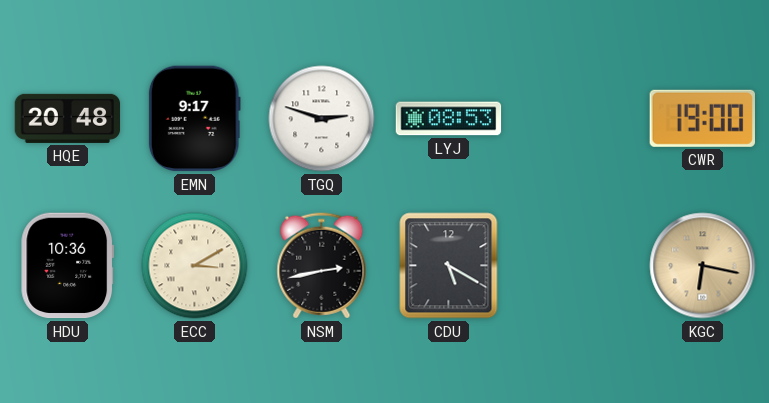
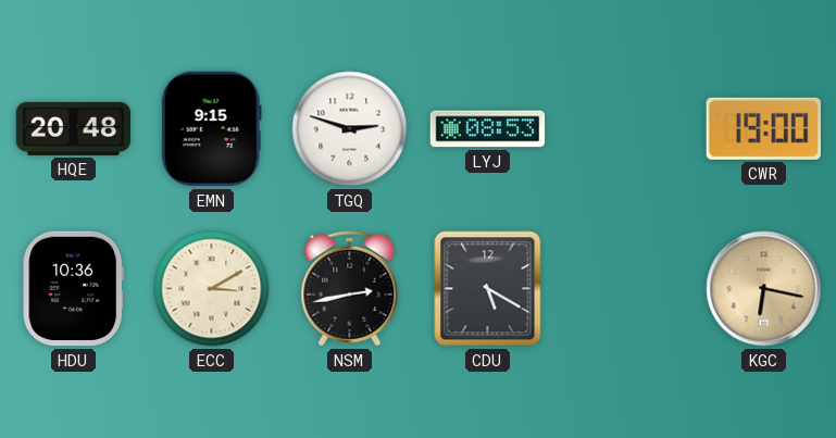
EMN: 9:17 -> 9:15 (211, 129)
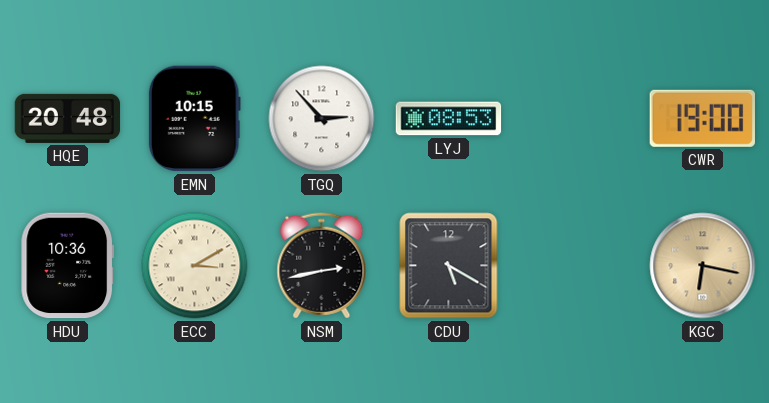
EMN: 9:15 -> 10:15 (194, 119)
TGQ: 2:48 -> 2:53 (322, 119)
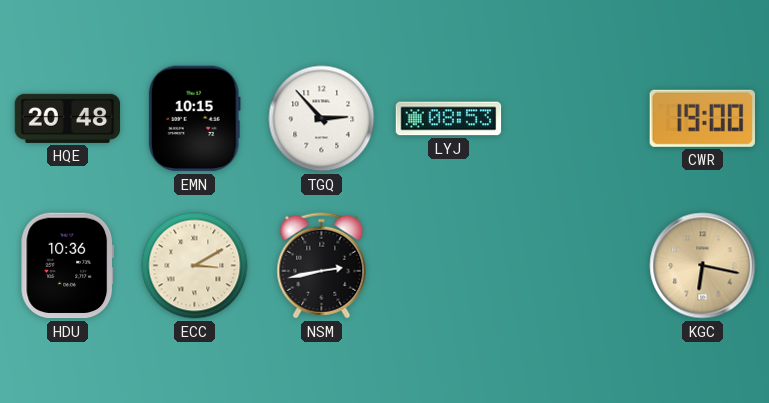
CDU: 5:20 -> none (449, 266)
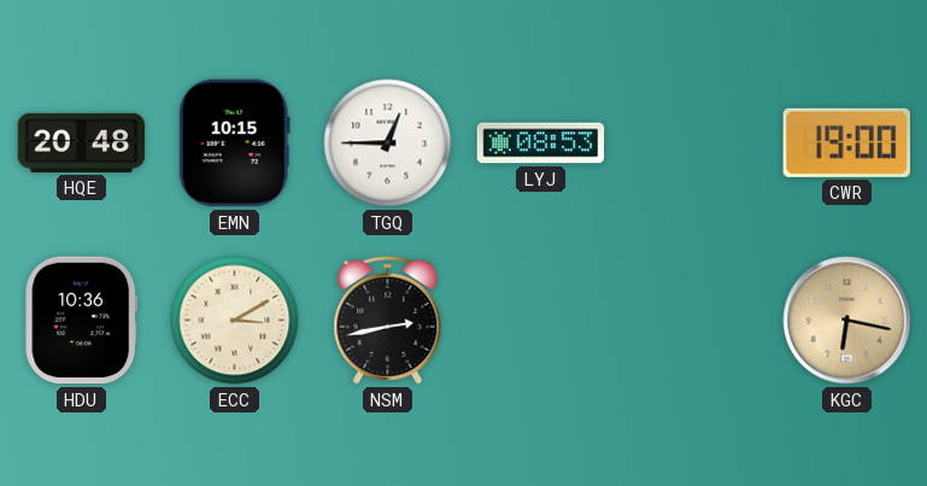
TGQ: 2:53 -> 12:45 (388, 144)
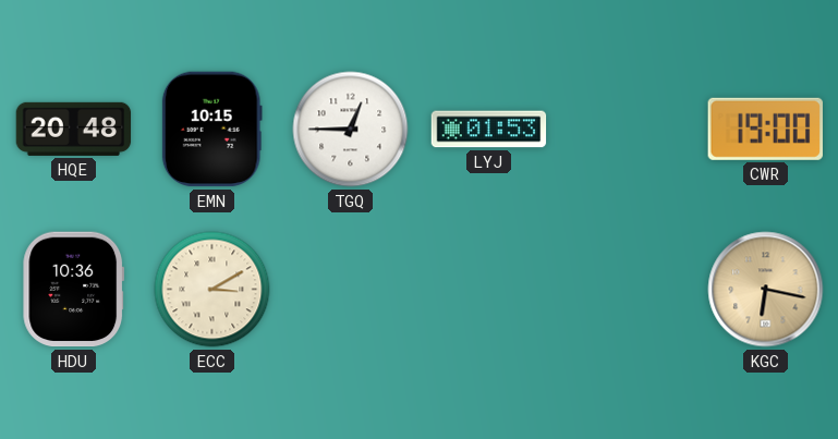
LYJ: 08:53 -> 01:53 (489, 130)
NSM: 2:43 -> none (388, 321)
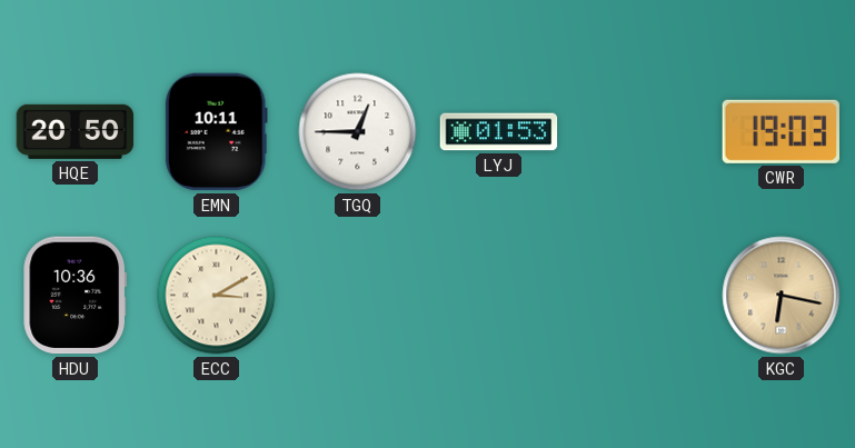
HQE: 20:48 -> 20:50 (76, 131)
EMN: 10:15 -> 10:11 (216, 132)
CWR: 19:00 -> 19:03 (781, 131)
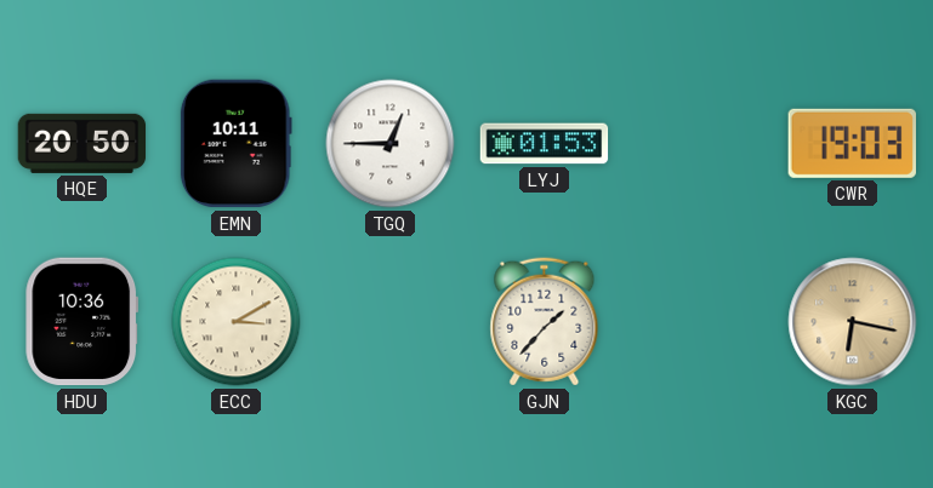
GJN: none -> 1:37 (545, 322)
